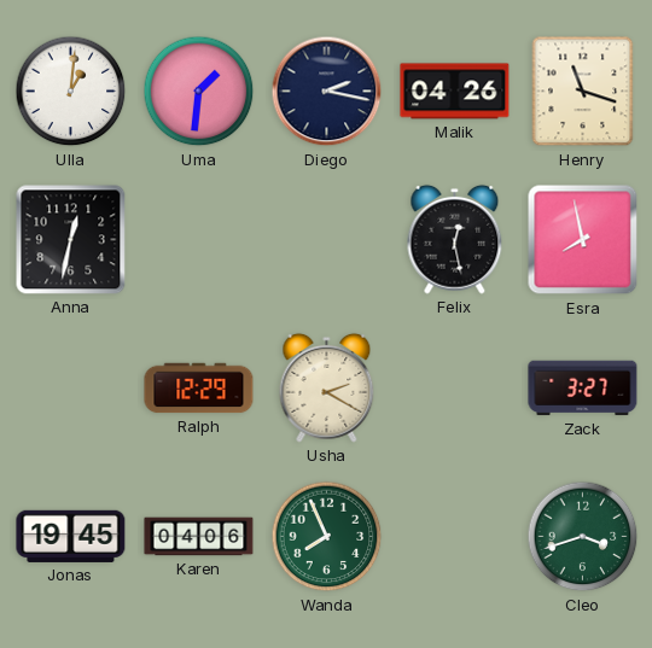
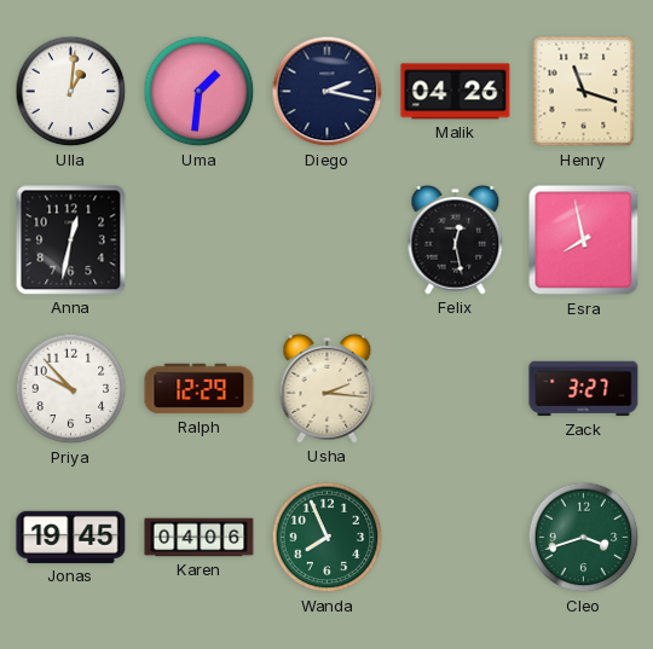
Priya: none -> 9:53 (71, 389)
Usha: 2:20 -> 2:16 (328, 388)
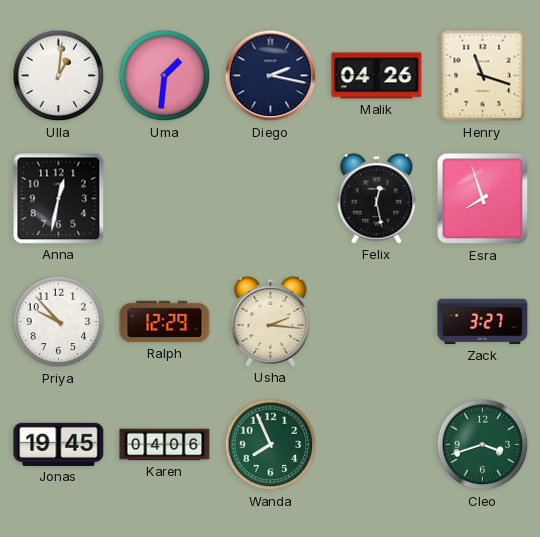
Esra: 7:58 -> 7:57 (483, 199)
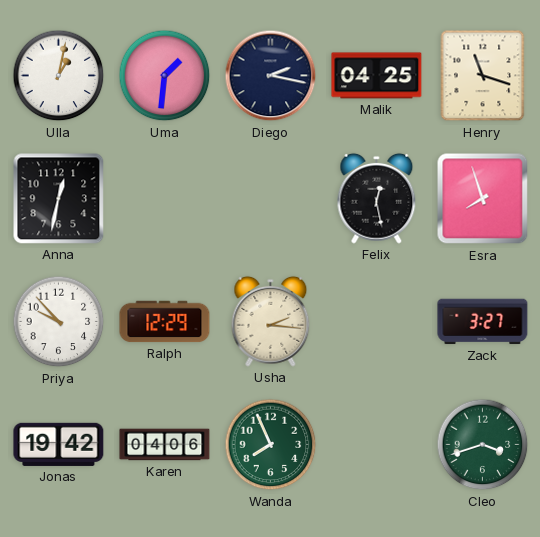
Ulla: 1:01 -> 1:02 (59, 76)
Malik: 04:26 -> 04:25 (377, 76)
Jonas: 19:45 -> 19:42 (59, 444)
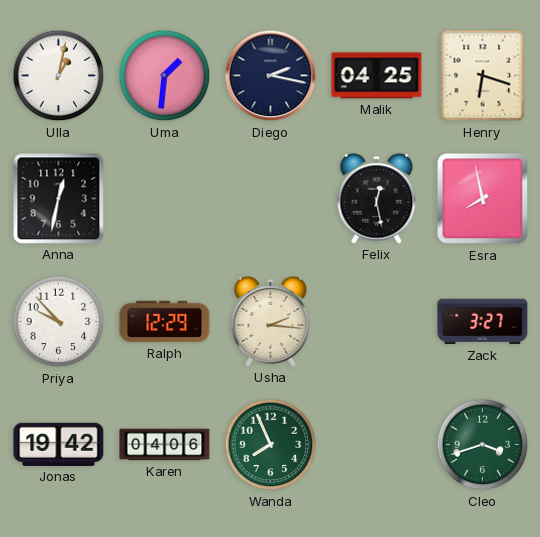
Henry: 11:18 -> 6:18 (483, 76)
Esra: 7:57 -> 7:58 (483, 199)
